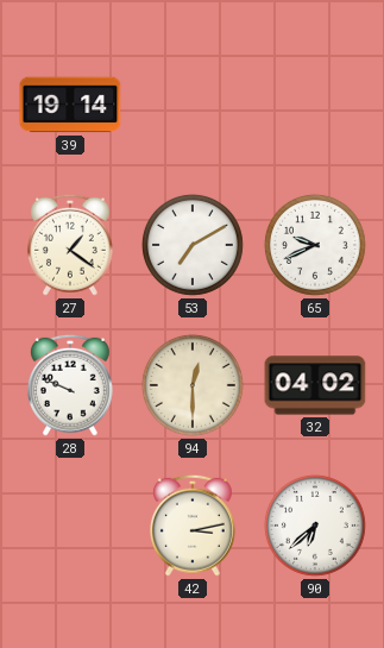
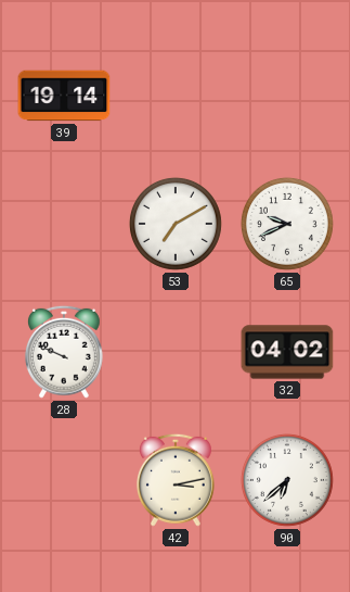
27: 1:21 -> none (70, 245)
94: 12:30 -> none (193, 385)
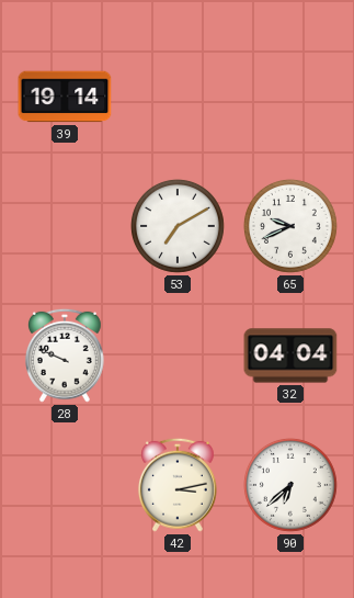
32: 04:02 -> 04:04 (290, 356)
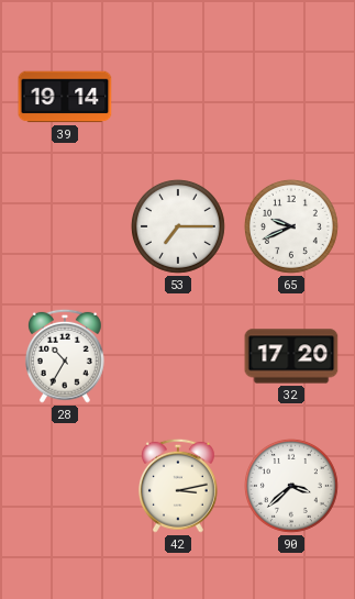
53: 7:10 -> 7:15 (178, 226)
28: 9:49 -> 10:35 (65, 356)
32: 04:04 -> 17:20 (291, 356)
90: 6:38 -> 3:38 (291, 486)
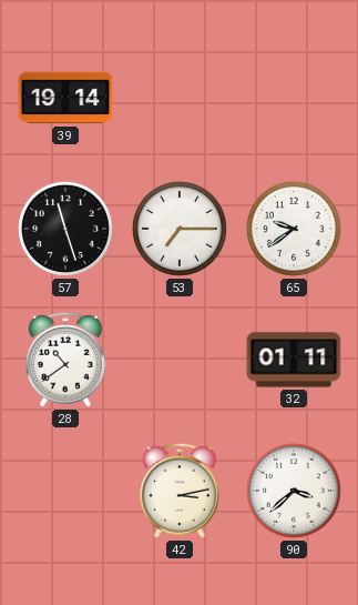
57: none -> 11:27 (65, 229)
65: 9:41 -> 9:39 (294, 229)
28: 10:35 -> 10:39 (65, 360)
32: 17:20 -> 01:11 (294, 360)
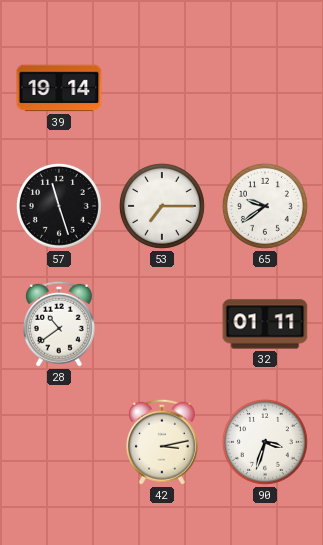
90: 3:38 -> 3:33 (265, 442)
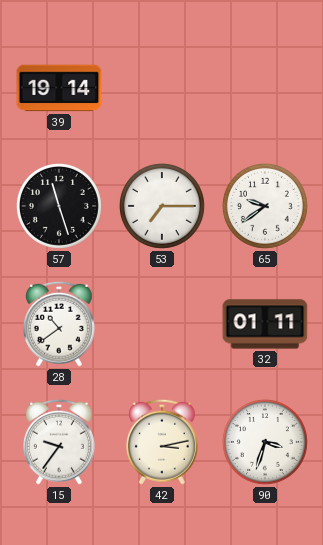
15: none -> 9:36 (59, 442)
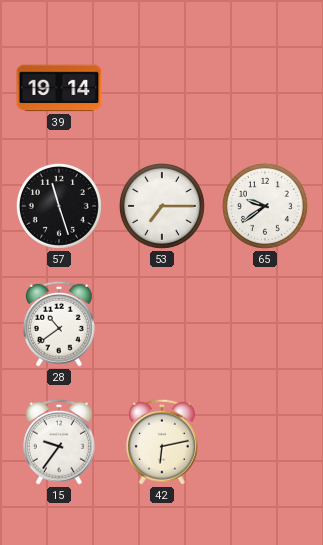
32: 01:11 -> none (265, 324)
42: 3:13 -> 6:13 (162, 442)
90: 3:33 -> none (265, 442)
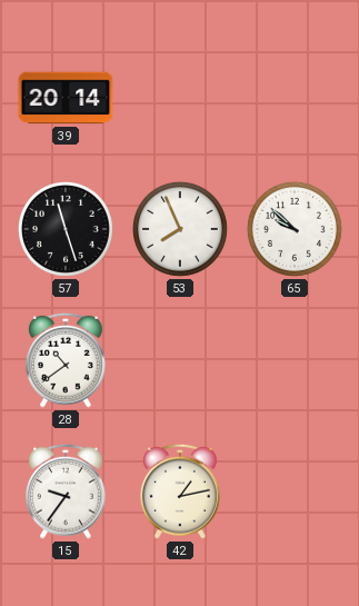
39: 19:14 -> 20:14 (66, 98)
53: 7:15 -> 7:56 (180, 229)
65: 9:39 -> 9:52 (295, 229)
42: 6:13 -> 1:13 (180, 491)
